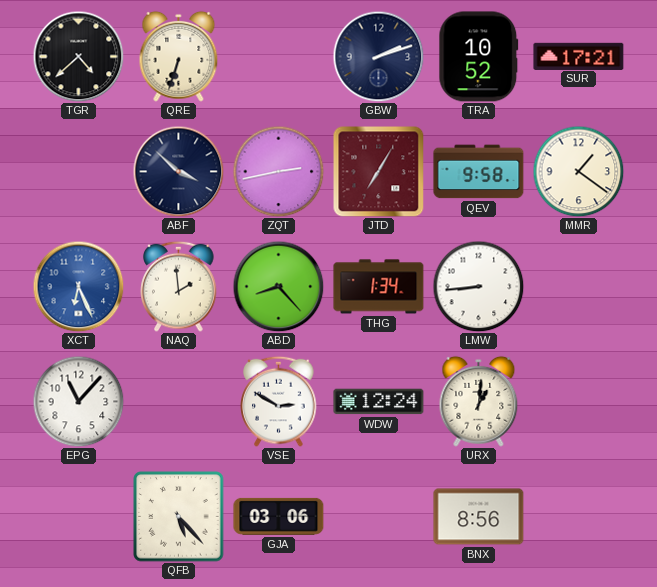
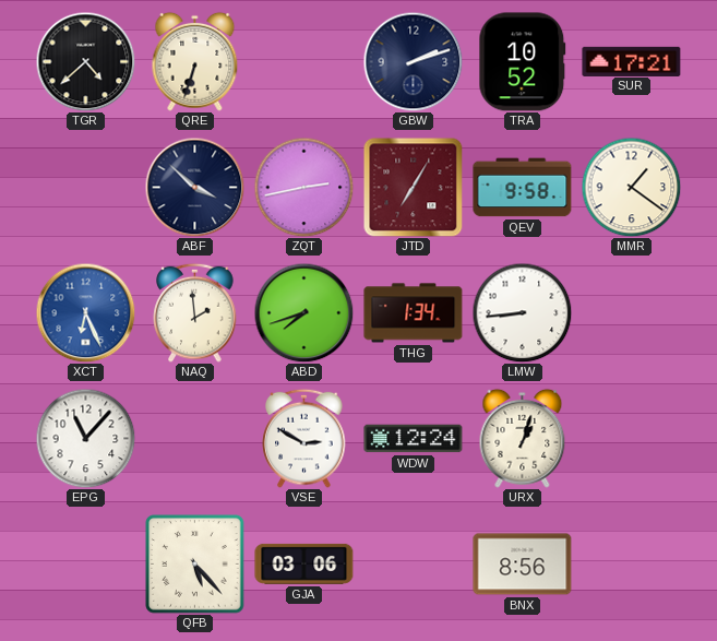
ABD: 8:23 -> 7:42 (303, 312)
URX: 1:01 -> 1:03 (523, 438)
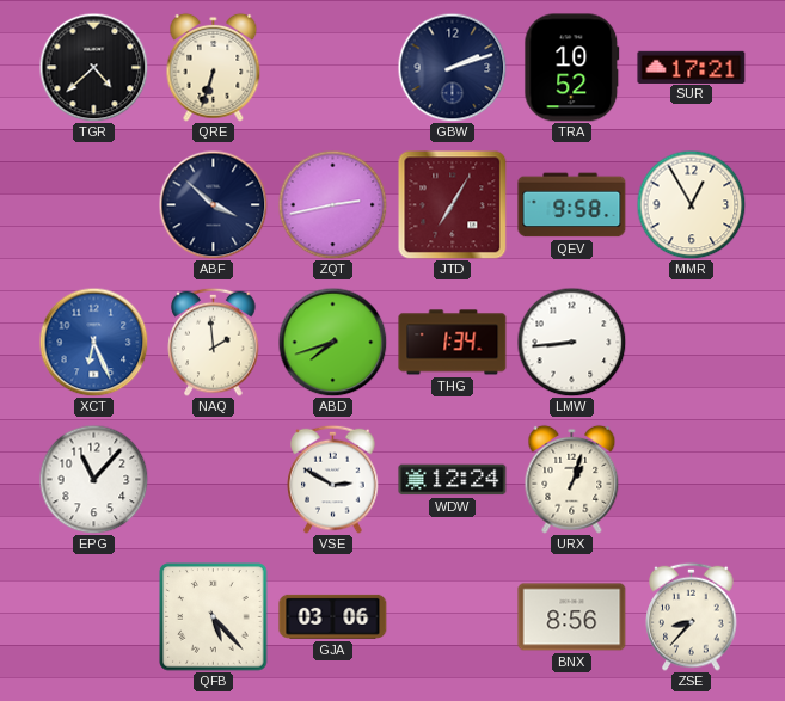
MMR: 1:21 -> 12:55 (691, 204)
ZSE: none -> 8:37 (692, 616)
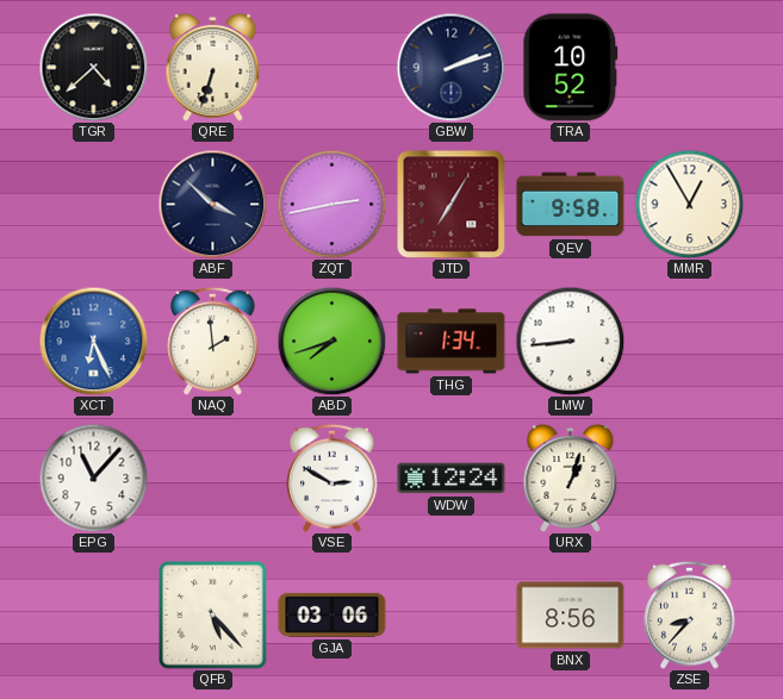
SUR: 17:21 -> none (692, 67)
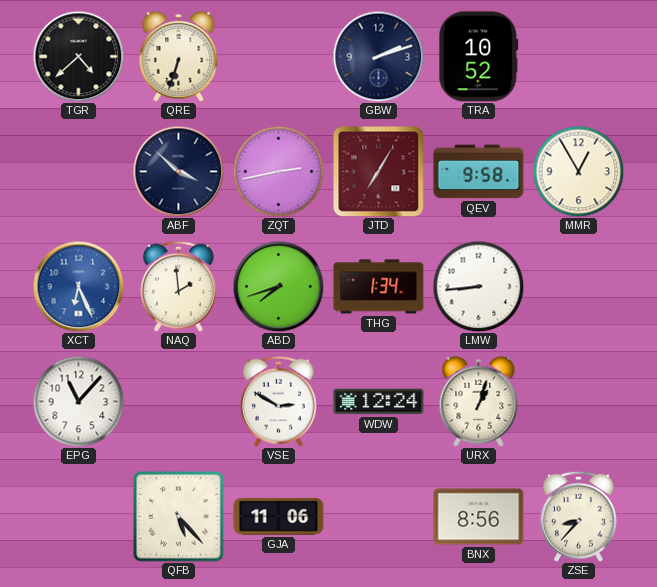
GJA: 03:06 -> 11:06 (279, 516)
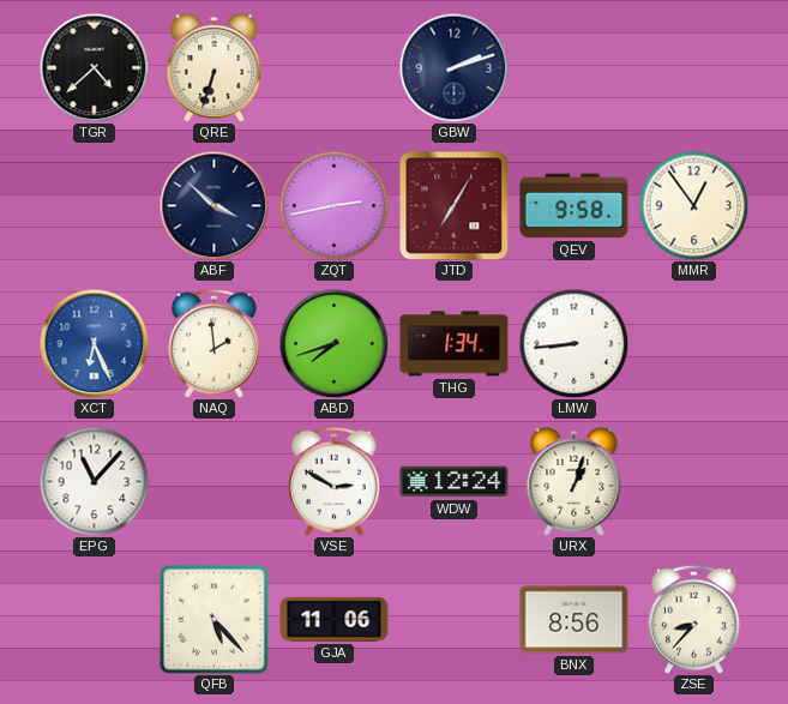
TRA: 10:52 -> none (479, 57)
MMR: 12:55 -> 12:54 (693, 205)
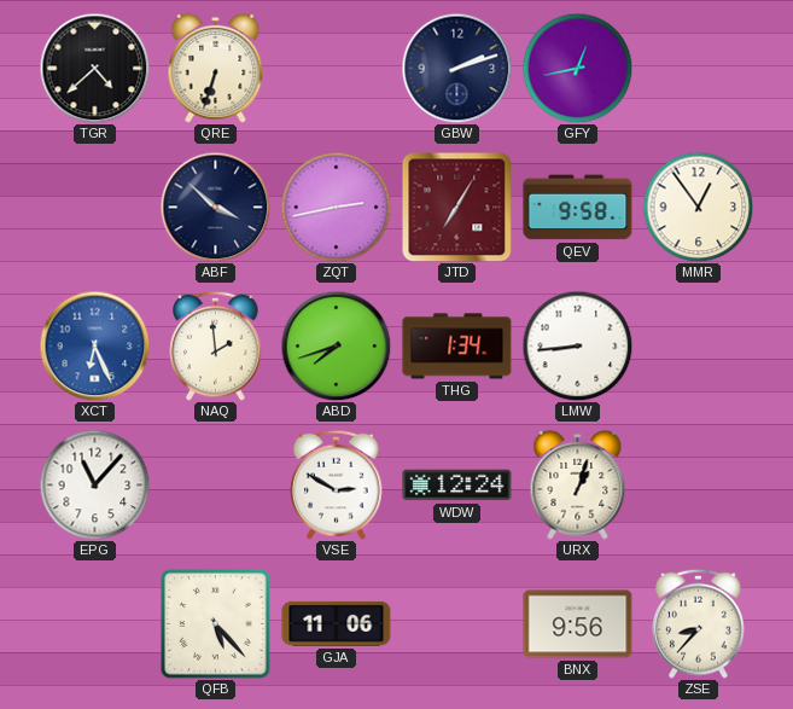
GFY: none -> 12:43 (577, 68)
BNX: 8:56 -> 9:56 (578, 624)
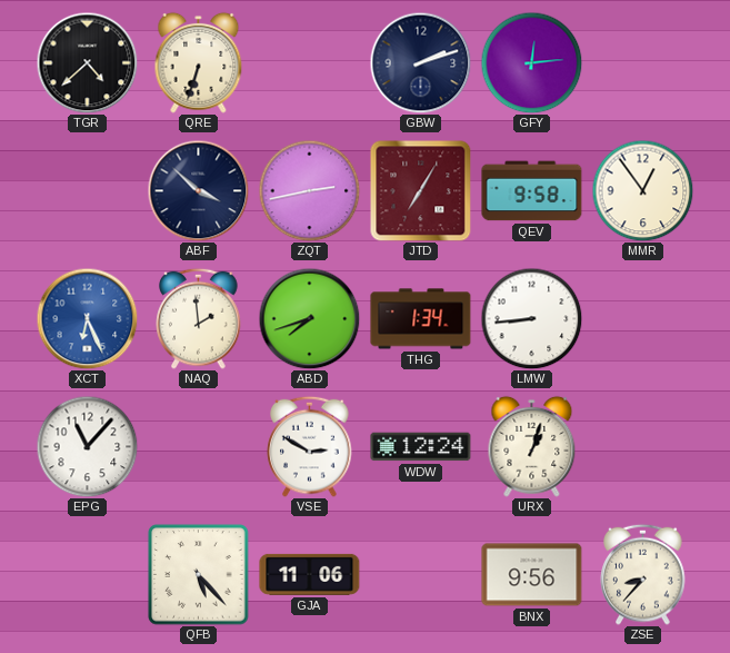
GFY: 12:43 -> 12:14 (531, 62)
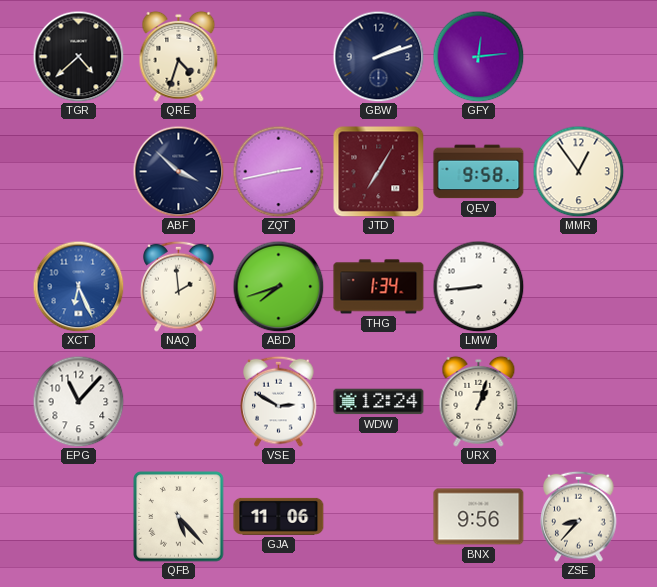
QRE: 6:33 -> 4:33 (179, 56)
